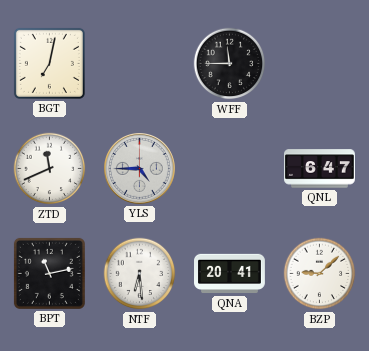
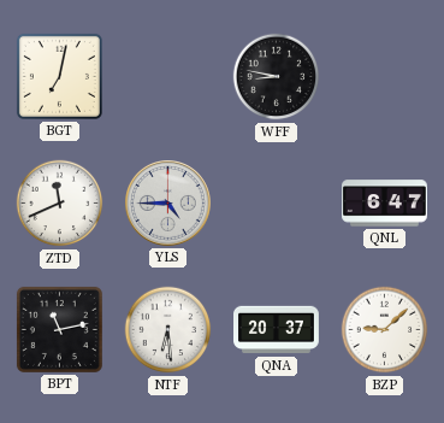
WFF: 11:45 -> 8:47 (277, 77)
QNA: 20:41 -> 20:37 (277, 330)
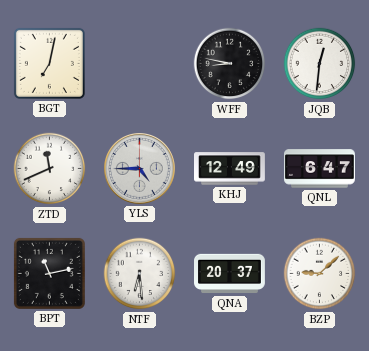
JQB: none -> 12:31 (320, 64)
KHJ: none -> 12:49 (230, 169)
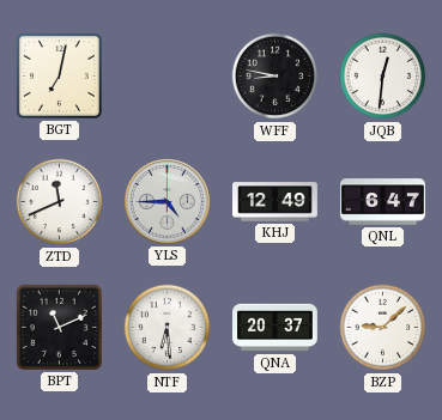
BPT: 11:13 -> 11:11 (59, 327)
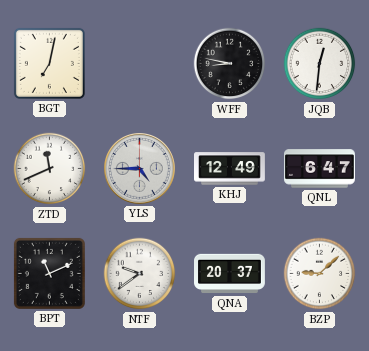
NTF: 6:29 -> 9:39 (140, 274)
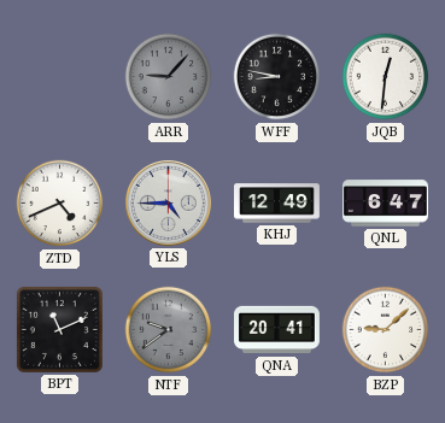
BGT: 7:02 -> none (49, 63)
ARR: none -> 9:07 (169, 77)
ZTD: 11:41 -> 4:41 (60, 204)
NTF dial: white -> grey (169, 330)
QNA: 20:37 -> 20:41 (277, 330)
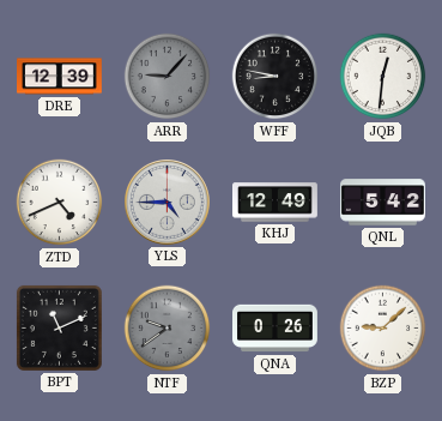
DRE: none -> 12:39 (60, 77)
QNL: 6:47 -> 5:42 (383, 203)
QNA: 20:41 -> 0:26 (276, 329)
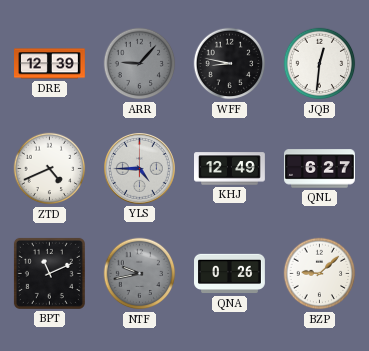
QNL: 5:42 -> 6:27 (320, 169)
NTF: 9:39 -> 9:43 (140, 274)
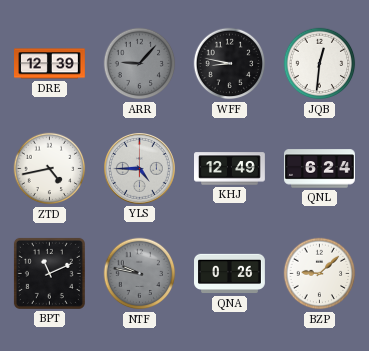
ZTD: 4:41 -> 4:43 (50, 169)
QNL: 6:27 -> 6:24 (320, 169)
NTF: 9:43 -> 9:47 (140, 274)
